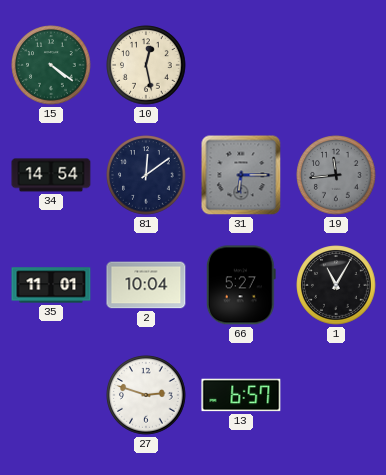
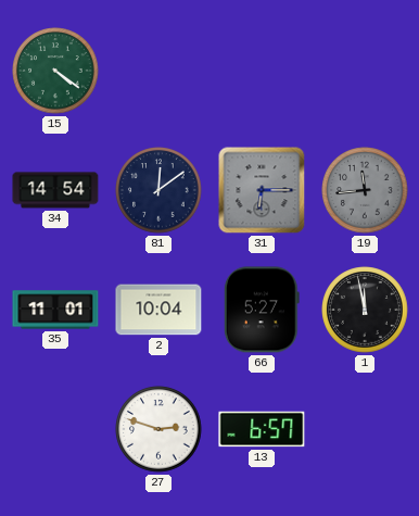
10: 12:28 -> none (146, 65)
1: 11:05 -> 11:58 (365, 310)
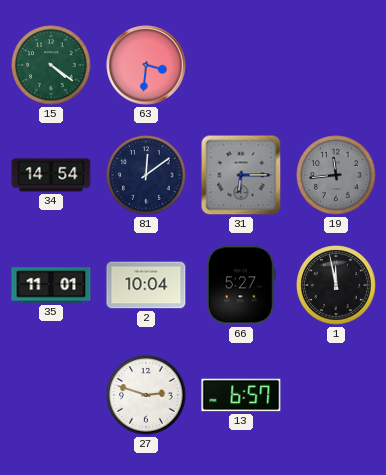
63: none -> 3:31 (146, 65)
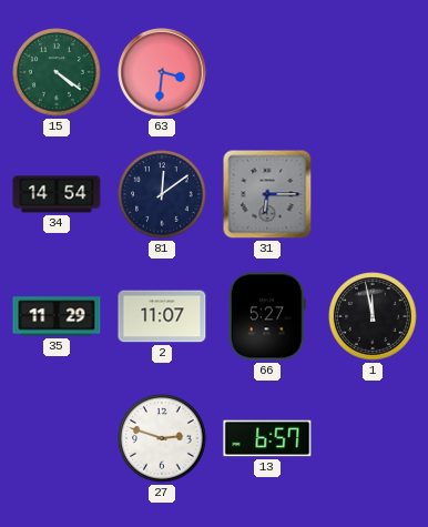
19: 11:44 -> none (336, 175)
35: 11:01 -> 11:29 (57, 316)
2: 10:04 -> 11:07 (162, 316)
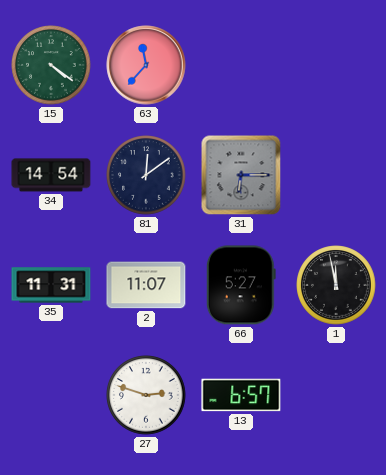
63: 3:31 -> 11:37 (146, 65)
35: 11:29 -> 11:31 (51, 285)
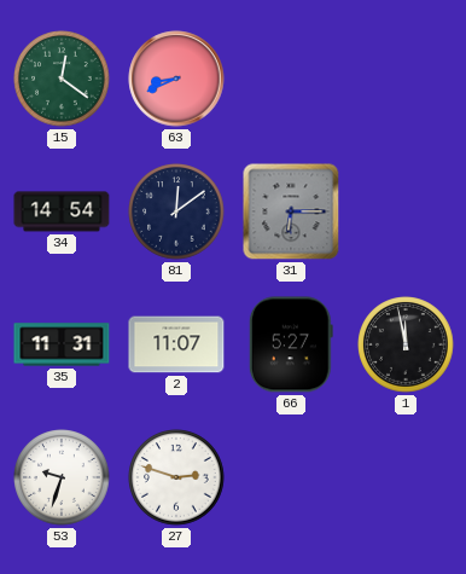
15: 4:21 -> 12:21 (62, 79)
63: 11:37 -> 8:41 (176, 79)
53: none -> 9:33 (62, 477)
13: 6:57 -> none (241, 395)
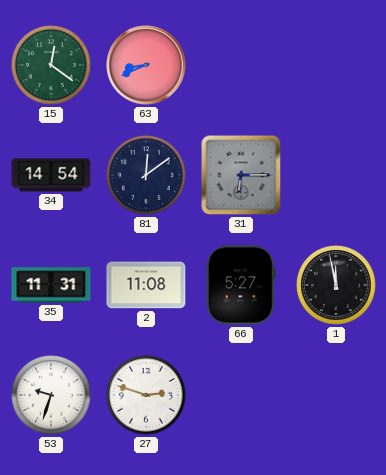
2: 11:07 -> 11:08 (146, 285)
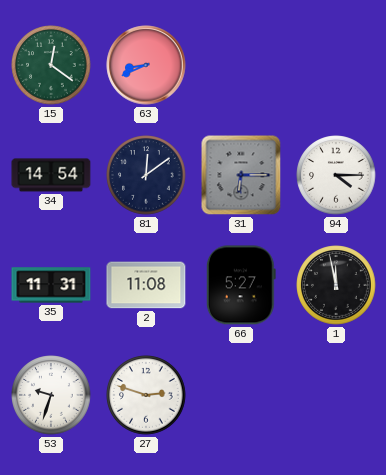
94: none -> 4:15 (336, 175)
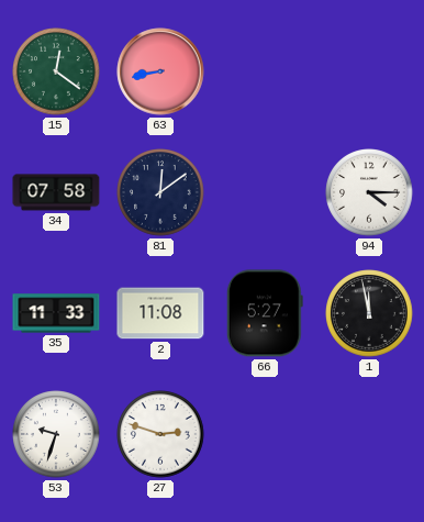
63: 8:41 -> 8:43 (160, 71)
34: 14:54 -> 07:58 (56, 192)
31: 6:15 -> none (241, 175)
35: 11:31 -> 11:33 (56, 313)
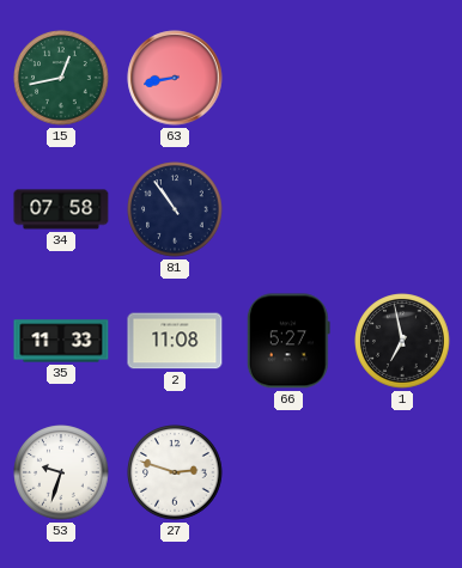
15: 12:21 -> 12:43 (61, 78)
81: 12:09 -> 10:54 (175, 209)
94: 4:15 -> none (369, 192)
1: 11:58 -> 6:58 (402, 341)
